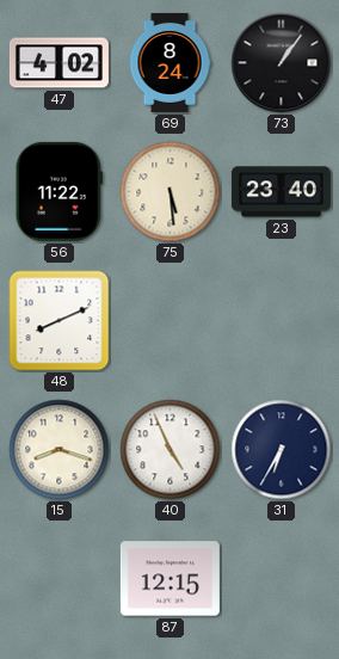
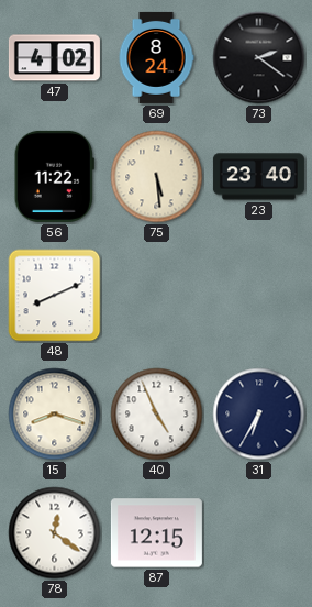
73: 1:06 -> 2:21 (259, 58)
78: none -> 12:21 (55, 533)
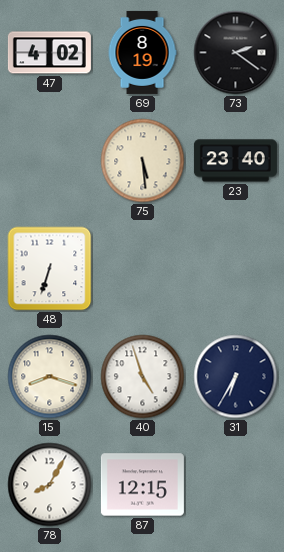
69: 8:24 -> 8:19 (142, 52)
56: 11:22 -> none (54, 176)
48: 8:11 -> 6:33 (50, 269)
40: 4:56 -> 4:57 (143, 377)
78: 12:21 -> 8:05 (50, 485)
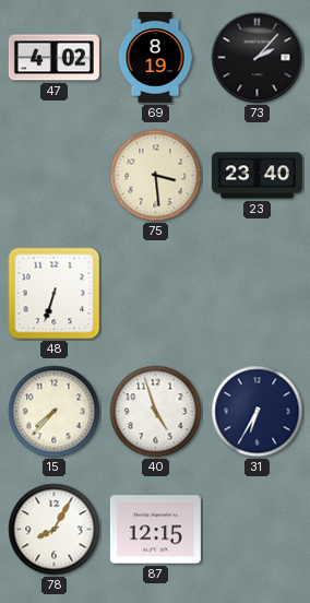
73: 2:21 -> 2:07 (258, 58)
75: 5:29 -> 3:29 (156, 176)
15: 8:18 -> 7:37 (55, 412)
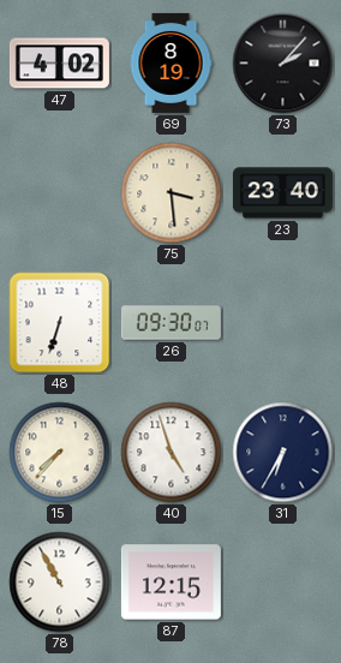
26: none -> 09:30 (170, 323)
78: 8:05 -> 10:55 (60, 583)
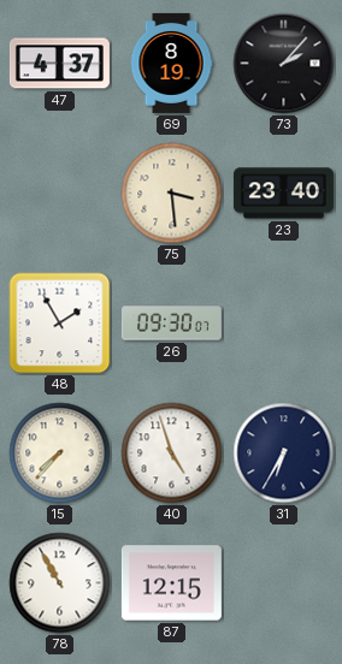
47: 4:02 -> 4:37 (59, 64)
48: 6:33 -> 1:55 (60, 324)
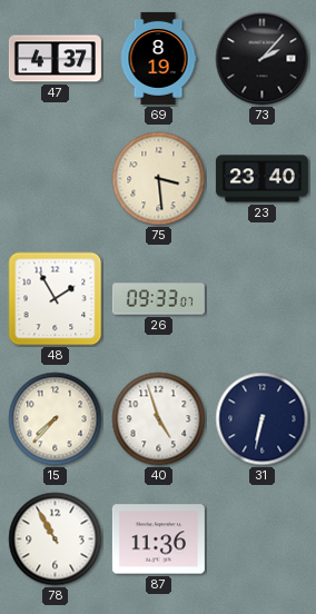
26: 09:30 -> 09:33 (158, 299)
31: 6:35 -> 6:32 (263, 419)
87: 12:15 -> 11:36 (158, 539)
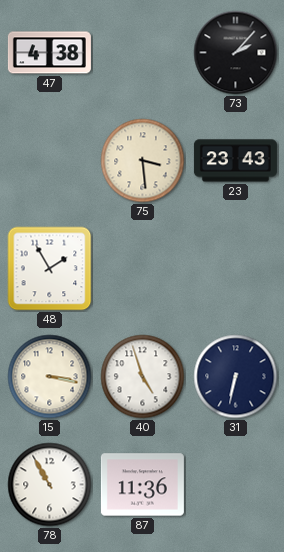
47: 4:37 -> 4:38 (49, 53)
69: 8:19 -> none (158, 58)
23: 23:40 -> 23:43 (235, 161)
26: 09:33 -> none (158, 299)
15: 7:37 -> 3:17 (50, 377)
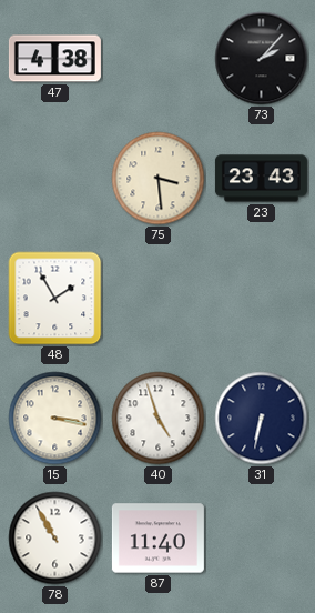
87: 11:36 -> 11:40 (157, 539)
